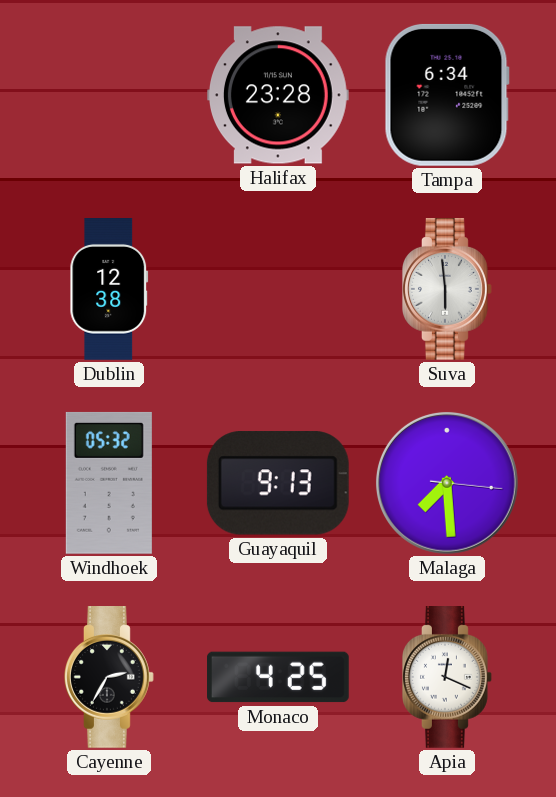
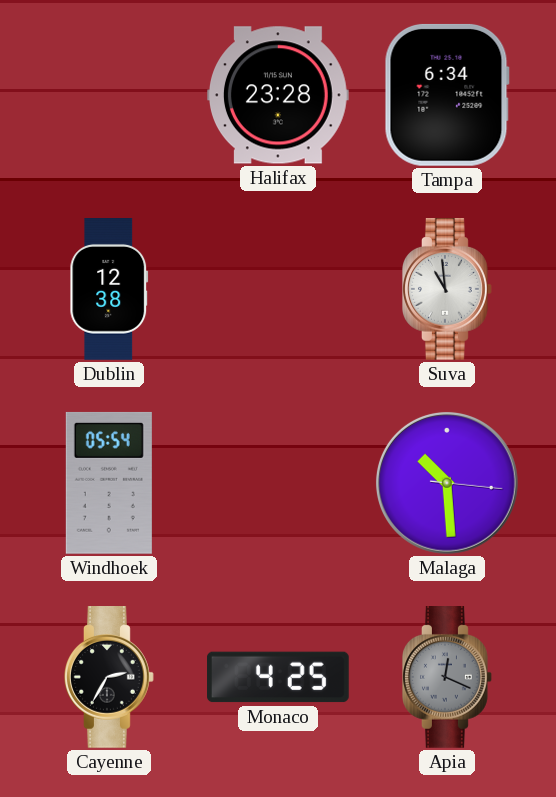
Suva: 5:59 -> 10:59 (448, 290)
Windhoek: 05:32 -> 05:54 (109, 483)
Guayaquil: 9:13 -> none (278, 483)
Malaga: 7:29 -> 10:29 (447, 483)
Apia dial: white -> grey (448, 678)
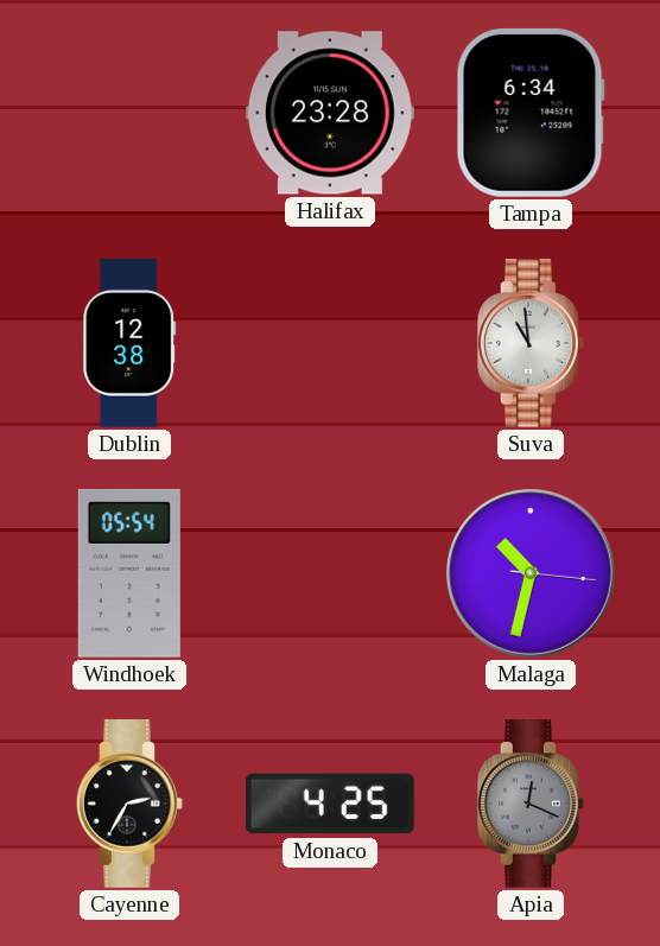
Malaga: 10:29 -> 10:32 (531, 573)
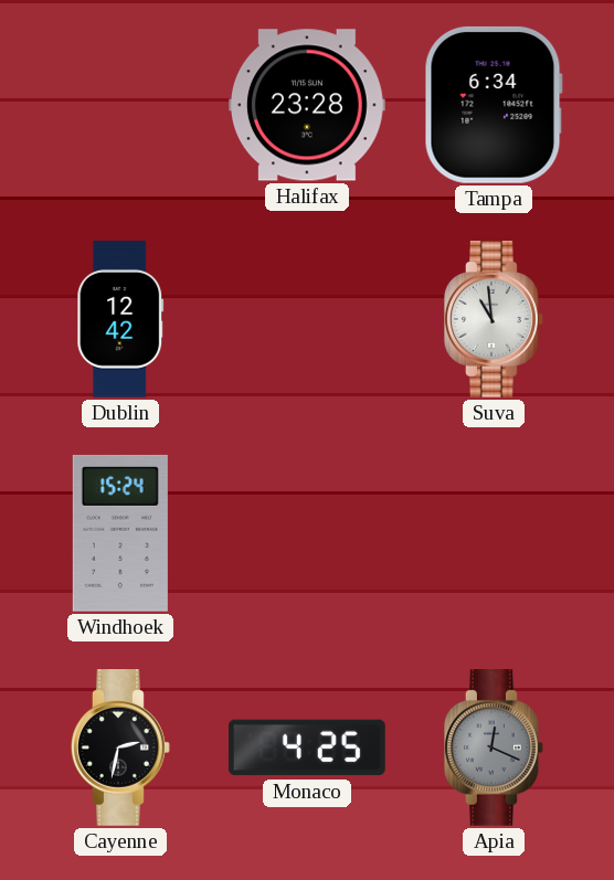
Dublin: 12:38 -> 12:42 (120, 320)
Windhoek: 05:54 -> 15:24 (120, 533)
Malaga: 10:32 -> none (531, 573)
Cayenne: 2:35 -> 2:32 (121, 749)
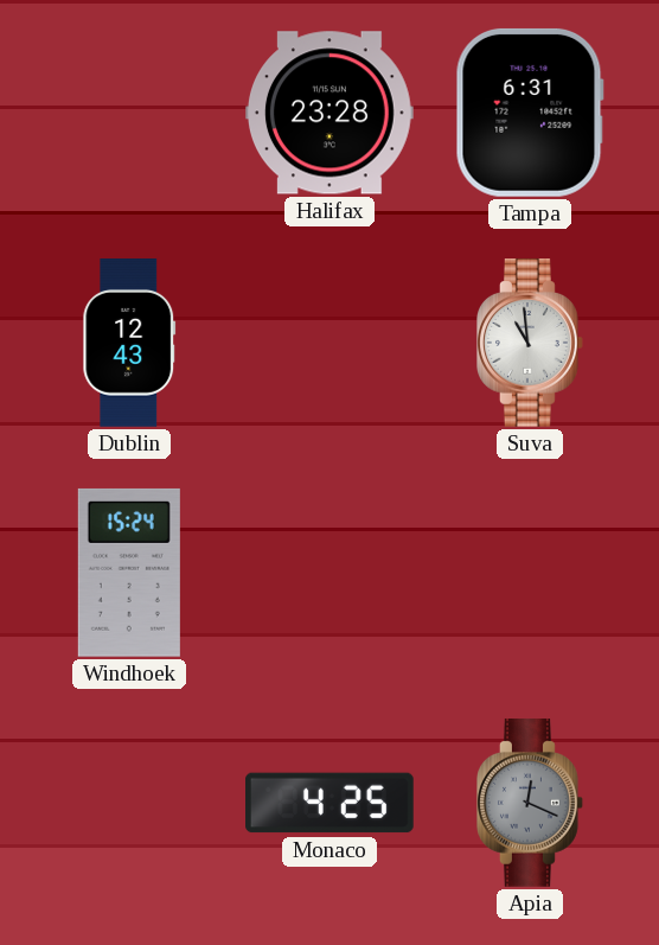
Tampa: 6:34 -> 6:31 (530, 113)
Dublin: 12:42 -> 12:43 (129, 344)
Cayenne: 2:32 -> none (121, 749)
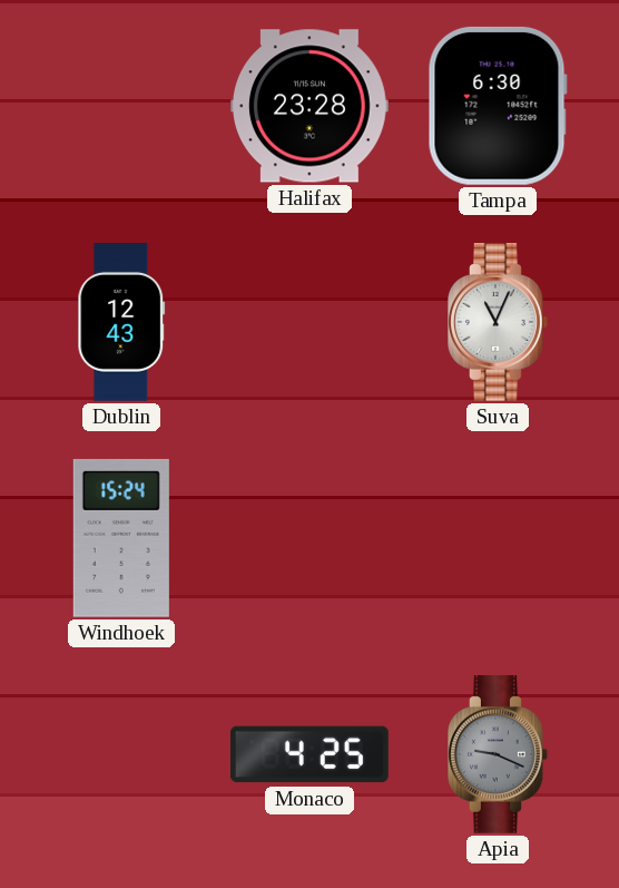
Tampa: 6:31 -> 6:30 (498, 106)
Suva: 10:59 -> 11:04 (499, 323)
Apia: 12:19 -> 9:19 (499, 755)
